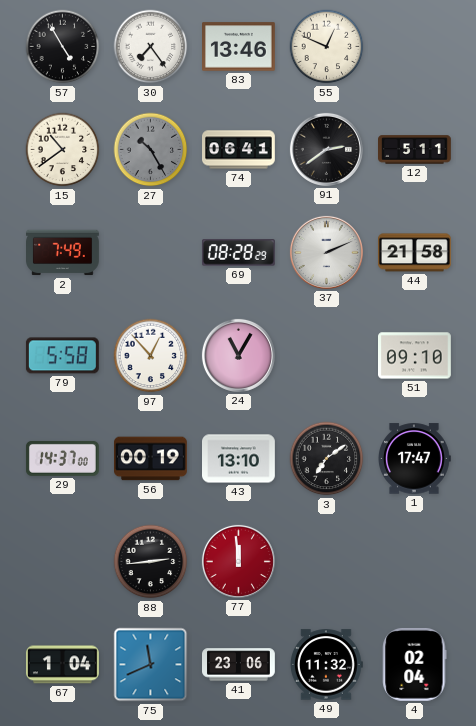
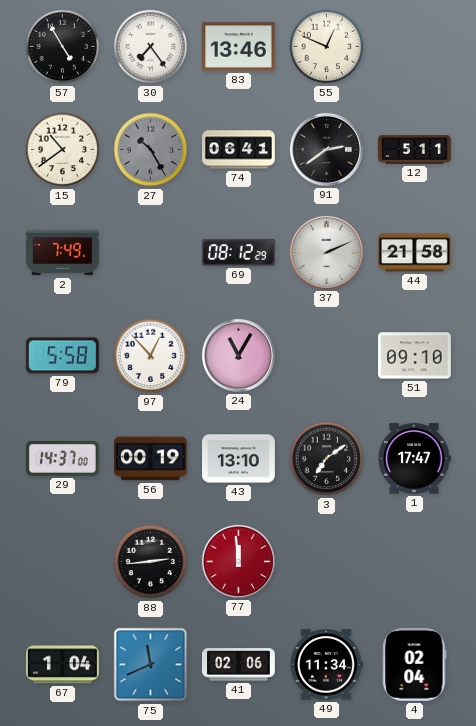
69: 08:28 -> 08:12 (238, 253)
41: 23:06 -> 02:06 (239, 665)
49: 11:32 -> 11:34 (326, 665)
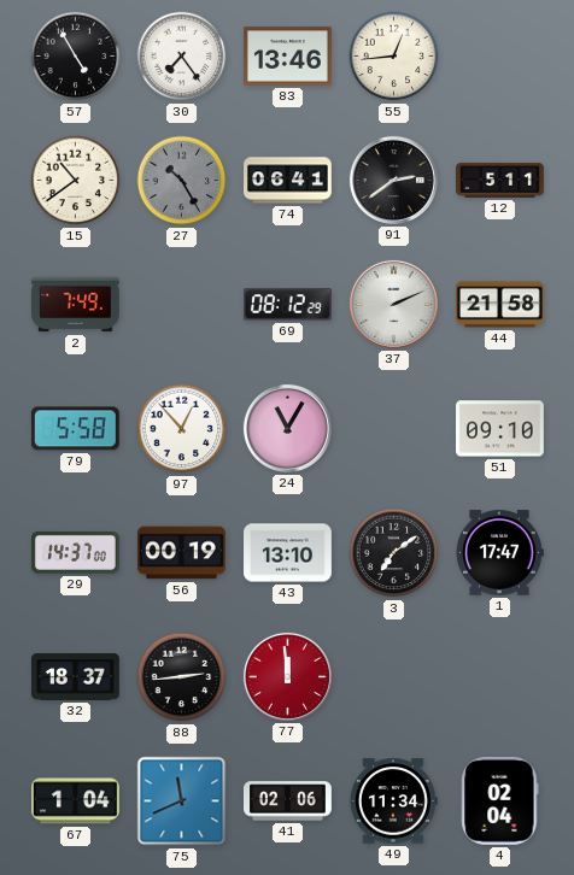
55: 12:49 -> 12:44 (394, 57)
32: none -> 18:37 (76, 677)
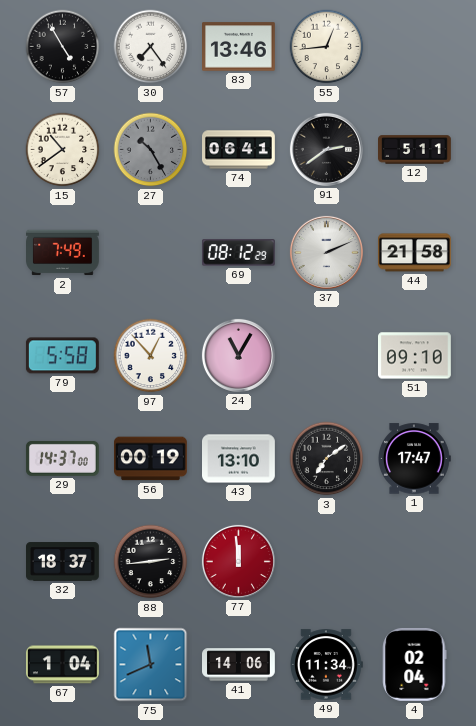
41: 02:06 -> 14:06 (239, 665)
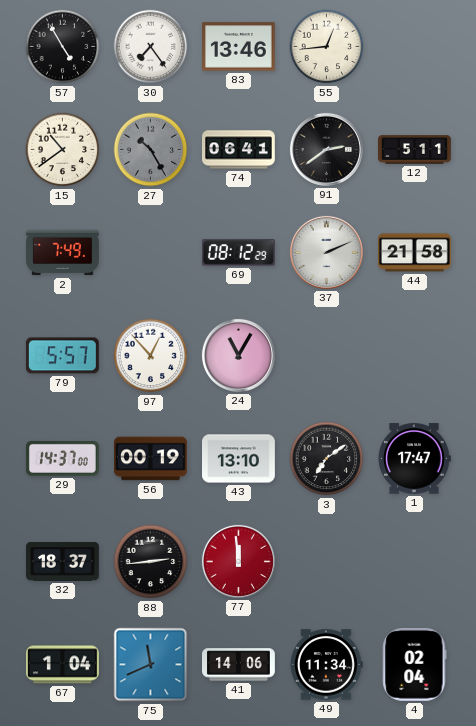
79: 5:58 -> 5:57 (62, 356)
51: 09:10 -> none (415, 356)
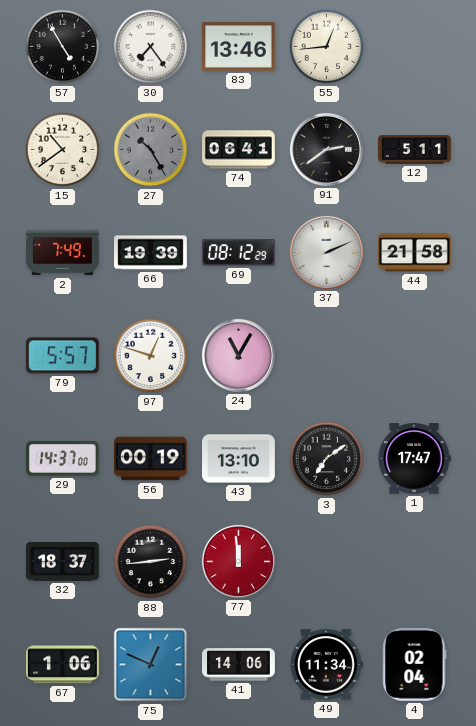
66: none -> 19:39 (151, 253)
97: 12:53 -> 12:48 (151, 356)
67: 1:04 -> 1:06 (62, 665)
75: 11:41 -> 12:49 (151, 665)
